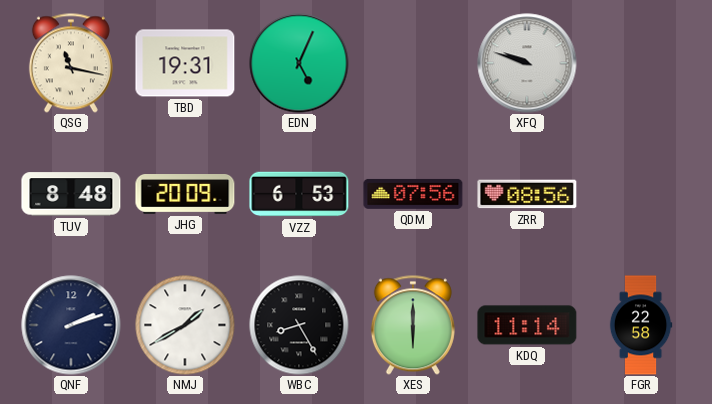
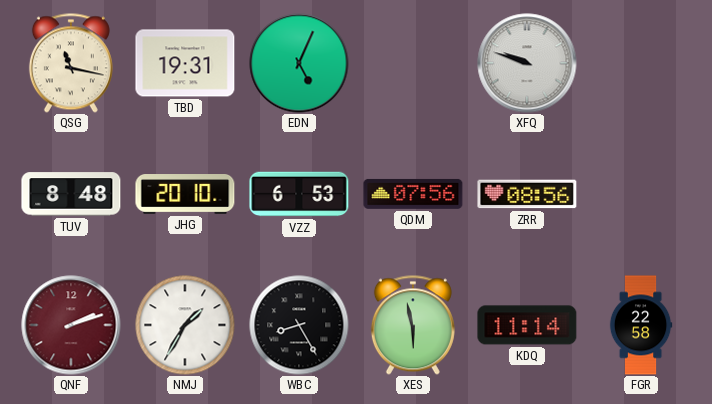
JHG: 20:09 -> 20:10 (185, 195)
QNF dial: navy -> burgundy (71, 325)
NMJ: 1:40 -> 1:35 (185, 325)
XES: 6:00 -> 5:58 (413, 325)
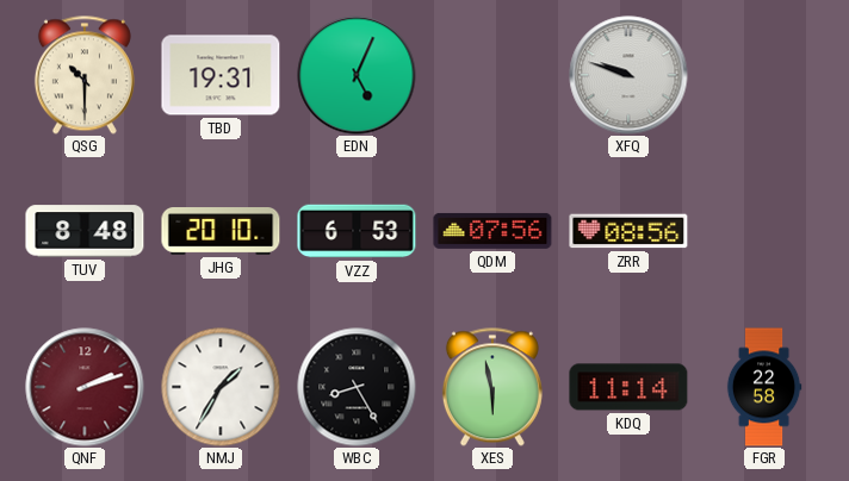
QSG: 11:17 -> 10:30 (85, 75)
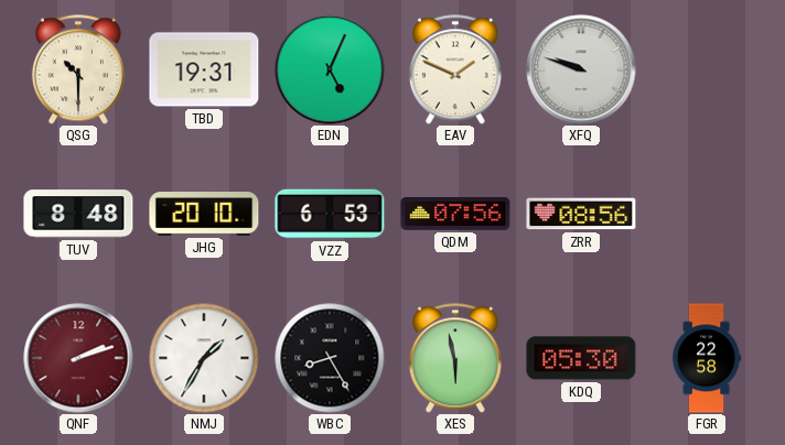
EAV: none -> 1:49 (455, 69)
KDQ: 11:14 -> 05:30 (581, 358)
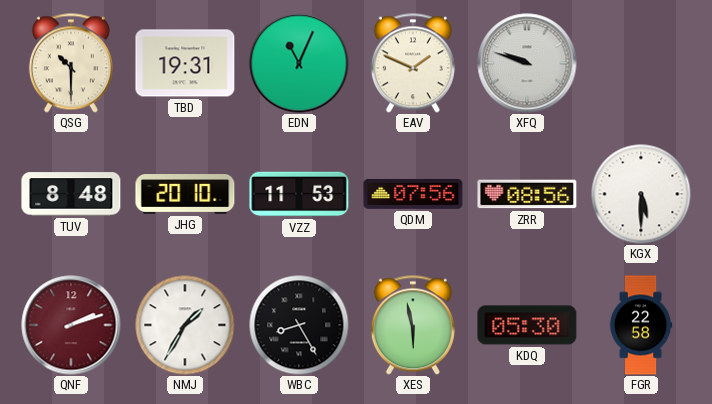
EDN: 5:04 -> 11:04 (299, 63)
VZZ: 6:53 -> 11:53 (299, 194)
KGX: none -> 5:30 (641, 194)
